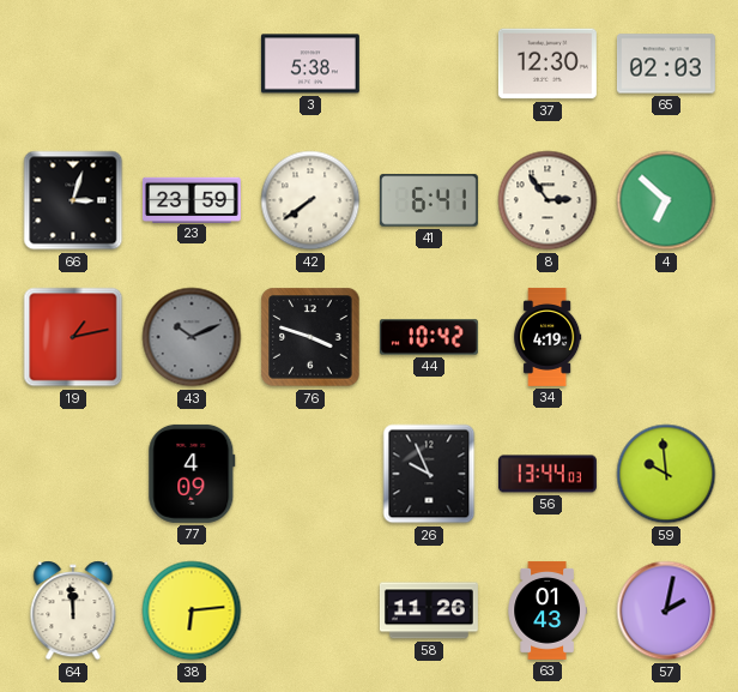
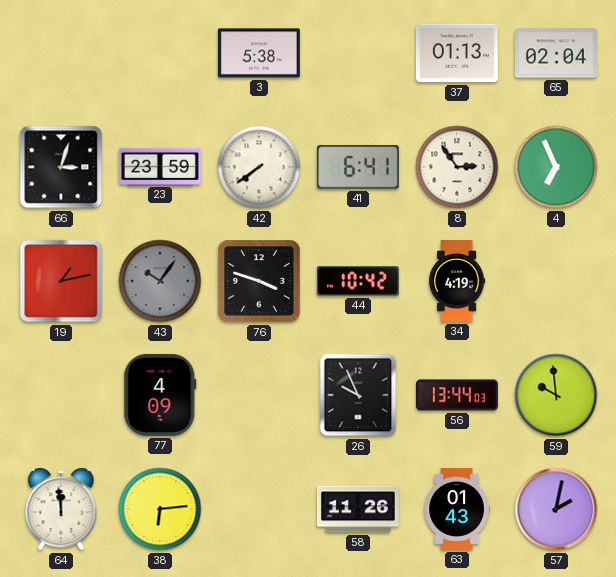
37: 12:30 -> 01:13 (457, 53)
65: 02:03 -> 02:04 (556, 53)
4: 6:52 -> 6:56 (556, 167)
43: 10:11 -> 10:06 (160, 281)
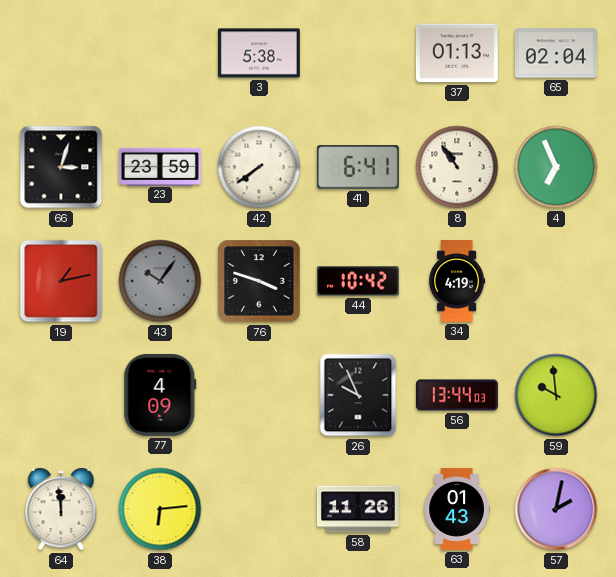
8: 2:54 -> 10:54 (457, 167)
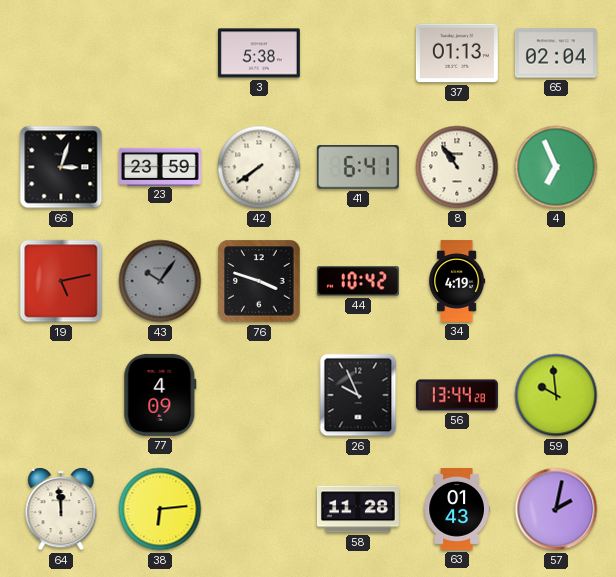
19: 1:13 -> 5:13 (61, 281)
56: 13:44:03 -> 13:44:28 (457, 395)
58: 11:26 -> 11:28 (358, 509)
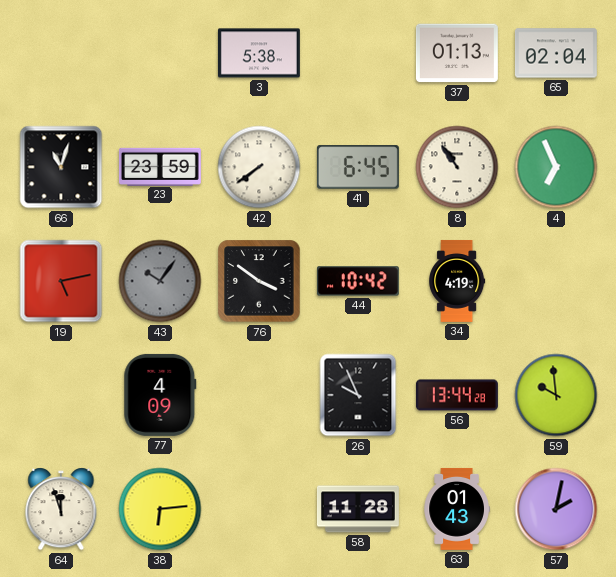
66: 3:03 -> 11:03 (61, 167)
41: 6:41 -> 6:45 (358, 167)
76: 3:48 -> 3:51 (259, 281)
64: 11:59 -> 11:57 (61, 509)
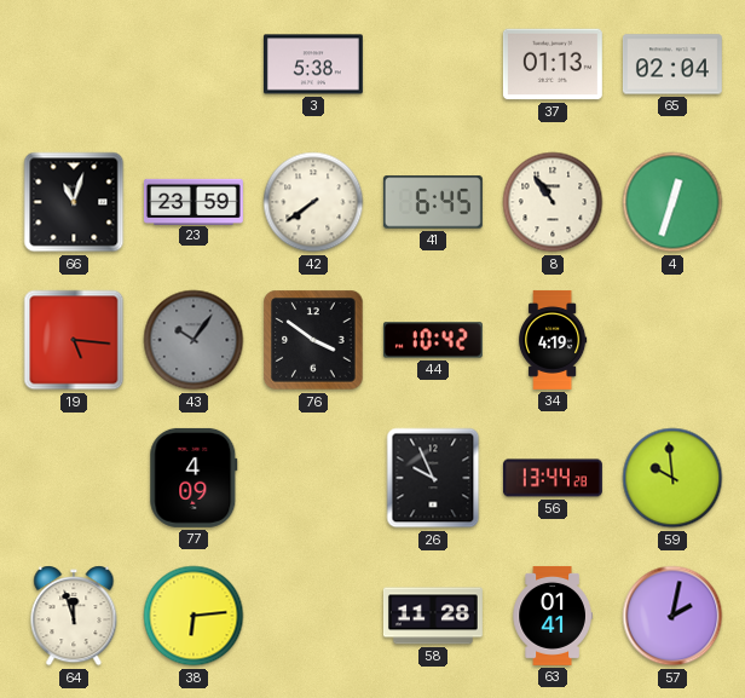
4: 6:56 -> 12:33 (672, 202)
19: 5:13 -> 5:16 (74, 340)
63: 01:43 -> 01:41 (553, 616)
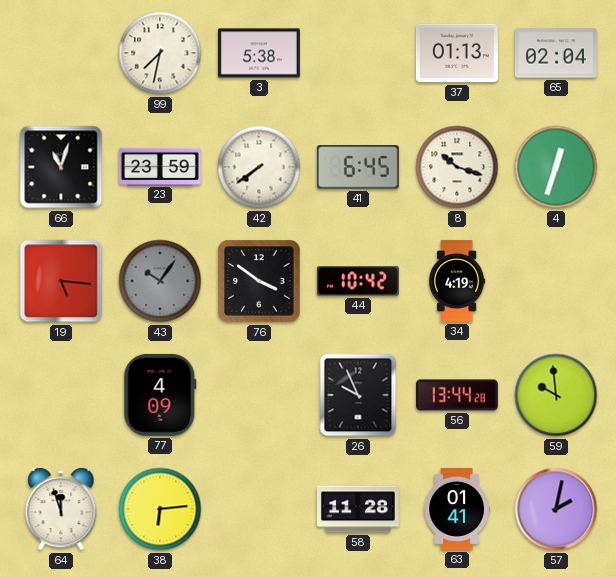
99: none -> 7:32 (160, 53)
8: 10:54 -> 10:18 (457, 167)
